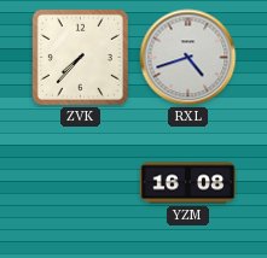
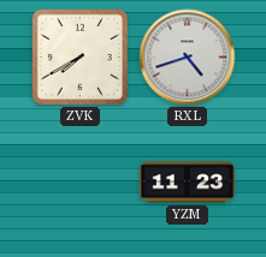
ZVK: 7:37 -> 7:40 (79, 56)
YZM: 16:08 -> 11:23 (188, 183)
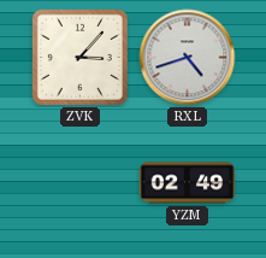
ZVK: 7:40 -> 3:07 (79, 57)
YZM: 11:23 -> 02:49 (188, 183)
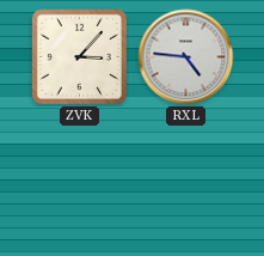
RXL: 4:42 -> 4:46 (186, 57)
YZM: 02:49 -> none (188, 183)
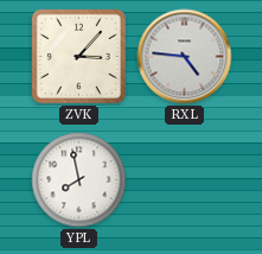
YPL: none -> 7:58 (79, 180)
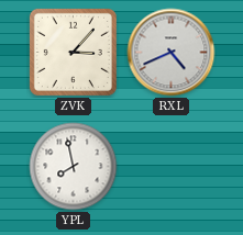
RXL: 4:46 -> 4:41 (172, 53)
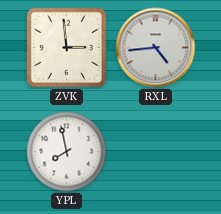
ZVK: 3:07 -> 2:59 (66, 47)
RXL: 4:41 -> 4:44 (156, 48)
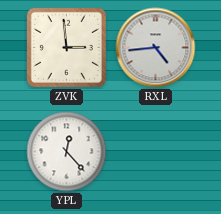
YPL: 7:58 -> 12:23 (67, 152)
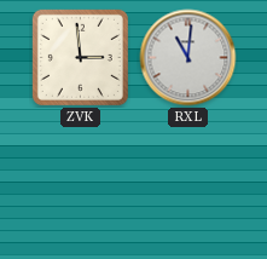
RXL: 4:44 -> 11:01 (188, 58)
YPL: 12:23 -> none (67, 152)
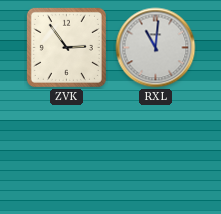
ZVK: 2:59 -> 2:54 (66, 47)
